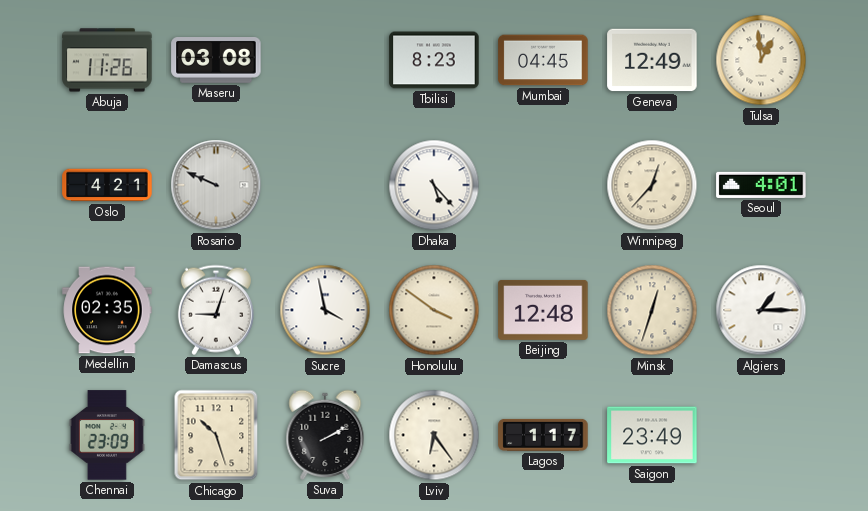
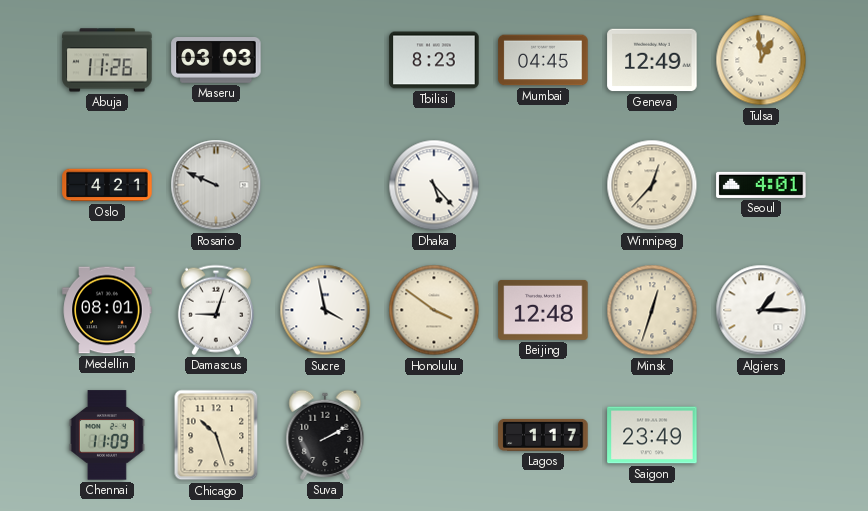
Maseru: 03:08 -> 03:03 (216, 61)
Medellin: 02:35 -> 08:01 (107, 310)
Chennai: 23:09 -> 11:09 (107, 435)
Lviv: 6:24 -> none (434, 435)
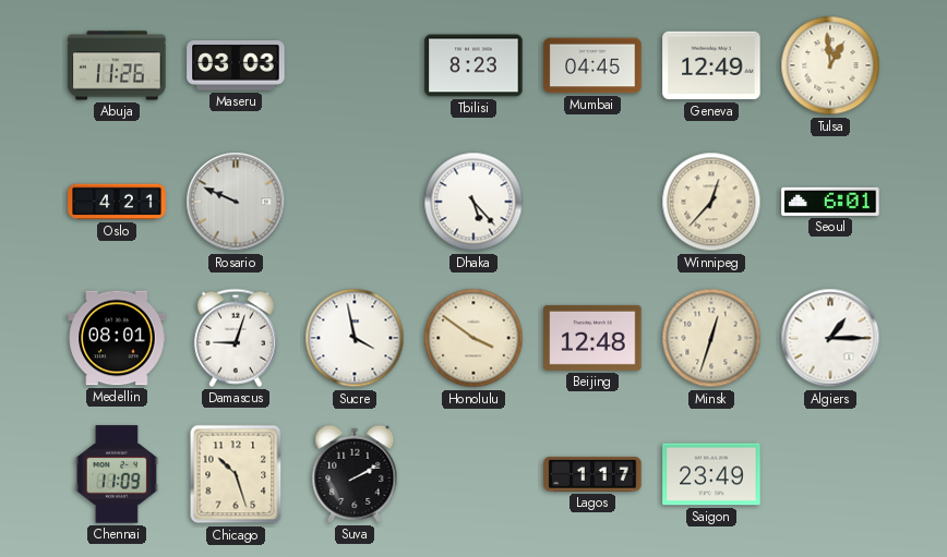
Seoul: 4:01 -> 6:01 (830, 202)
